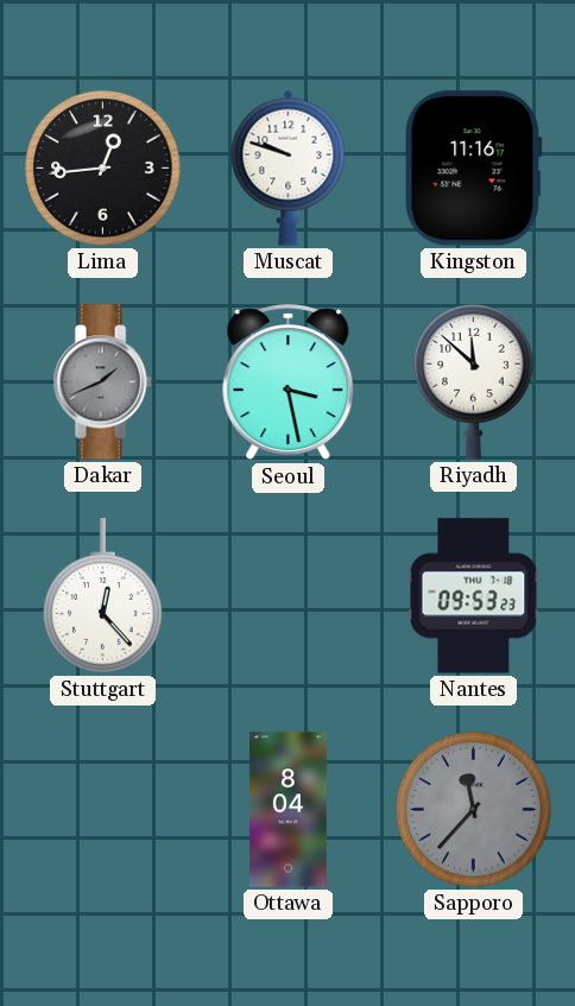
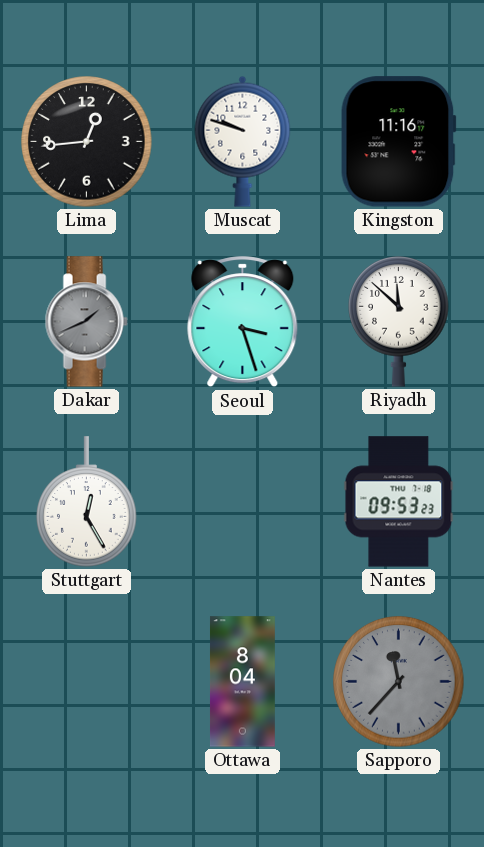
Seoul: 3:28 -> 3:27 (243, 322)
Stuttgart: 12:23 -> 12:25 (87, 502)
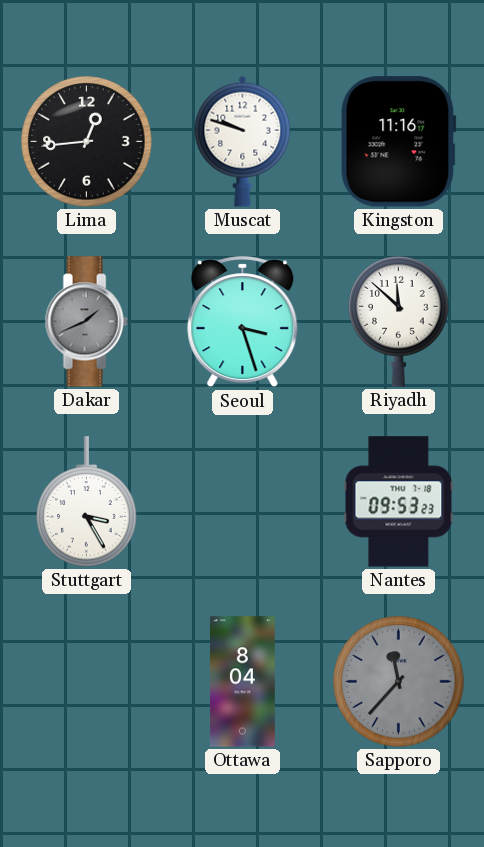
Stuttgart: 12:25 -> 3:25 (87, 502)
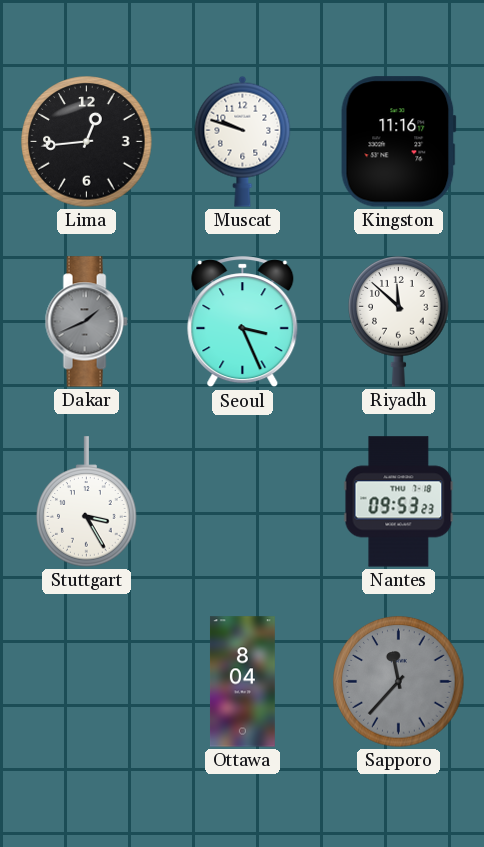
Seoul: 3:27 -> 3:26 (243, 322)
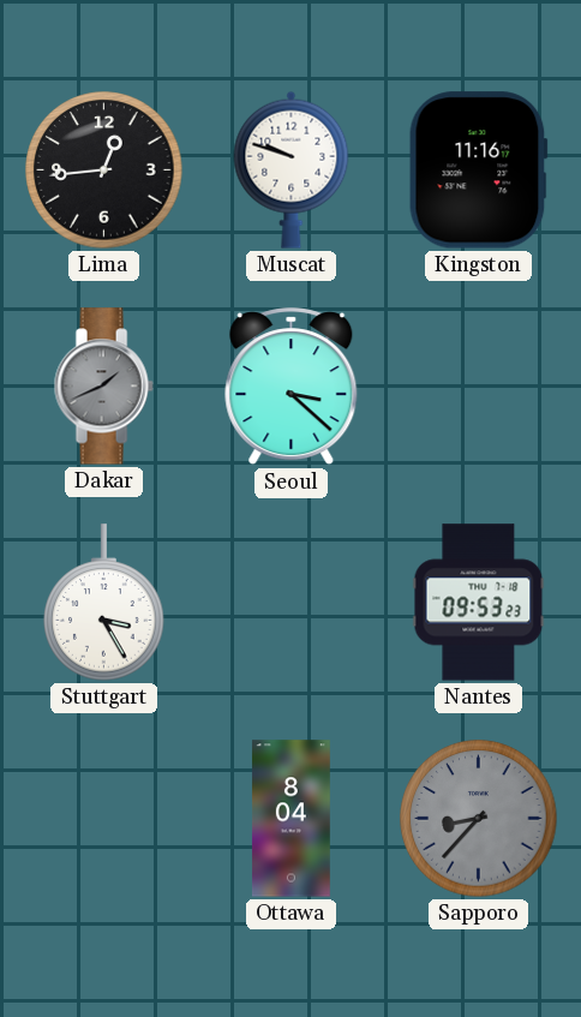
Seoul: 3:26 -> 3:22 (292, 387)
Riyadh: 11:52 -> none (399, 322)
Sapporo: 11:37 -> 8:37 (479, 819)
